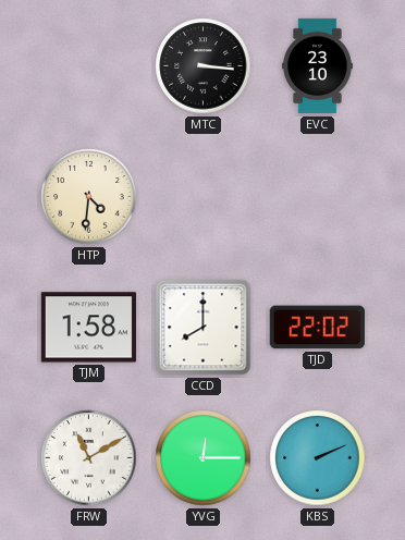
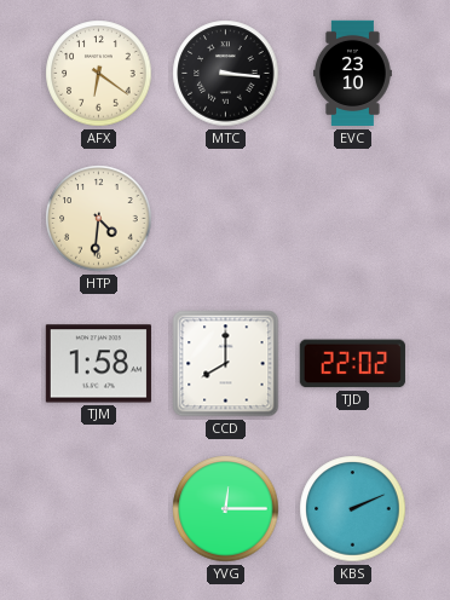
AFX: none -> 6:21 (99, 74)
FRW: 11:10 -> none (89, 458)
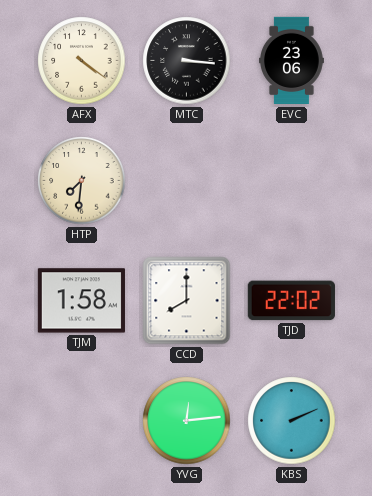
AFX: 6:21 -> 4:21 (82, 61)
EVC: 23:10 -> 23:06 (292, 61)
HTP: 4:31 -> 7:31 (82, 181)
YVG: 12:15 -> 12:14 (187, 421)
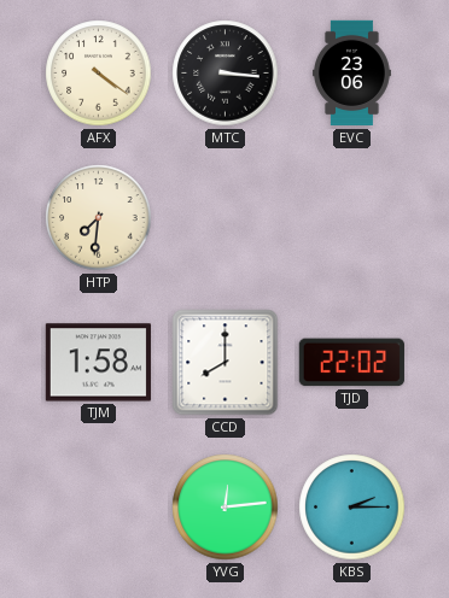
KBS: 2:11 -> 2:15 (352, 508)
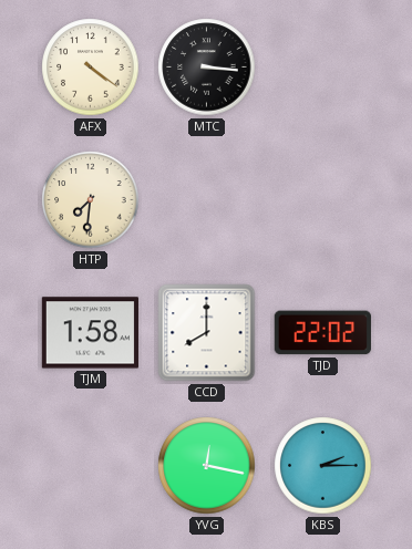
EVC: 23:06 -> none (352, 74)
YVG: 12:14 -> 12:17 (207, 466)
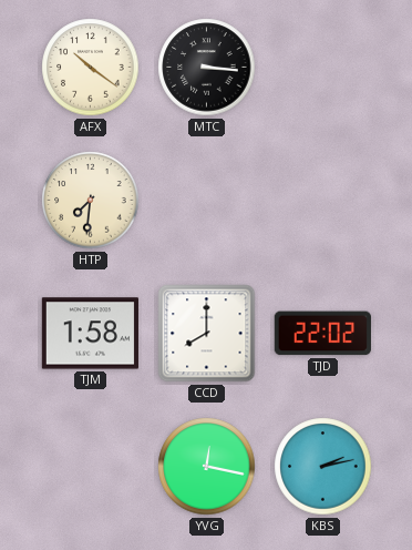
AFX: 4:21 -> 10:21 (91, 68)
KBS: 2:15 -> 2:13 (323, 467)
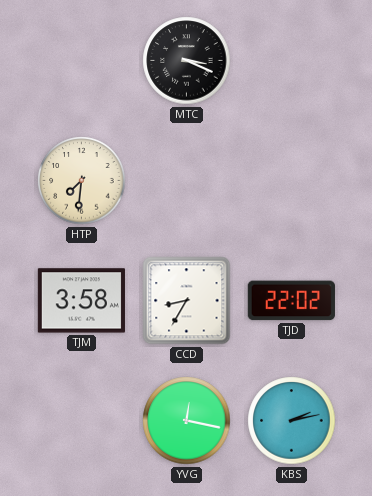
AFX: 10:21 -> none (91, 68)
MTC: 3:16 -> 3:19 (187, 61)
TJM: 1:58 -> 3:58 (81, 301)
CCD: 8:00 -> 8:35 (187, 301)
